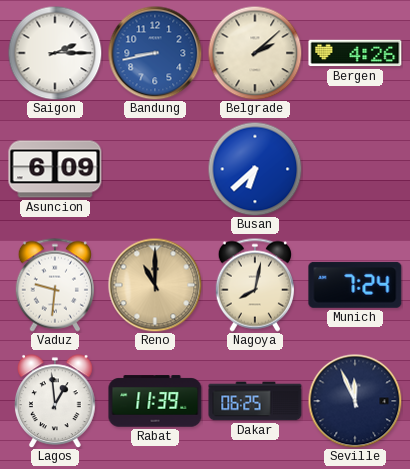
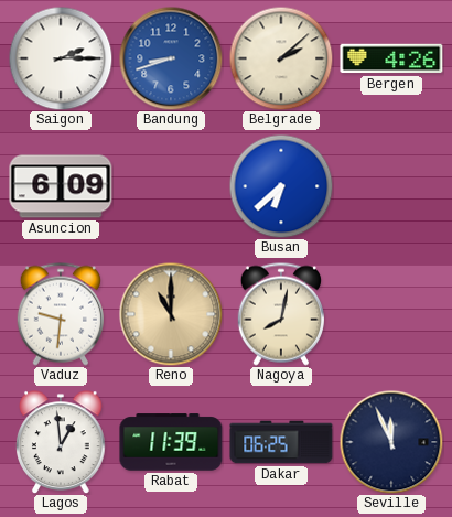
Bandung: 8:43 -> 8:42 (171, 58)
Munich: 7:24 -> none (355, 285)
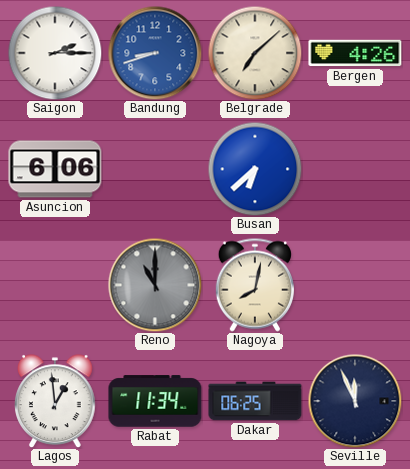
Belgrade: 2:08 -> 7:08 (255, 53)
Asuncion: 6:09 -> 6:06 (55, 169)
Vaduz: 9:31 -> none (60, 314)
Reno dial: champagne -> grey (155, 285)
Rabat: 11:39 -> 11:34 (155, 401)
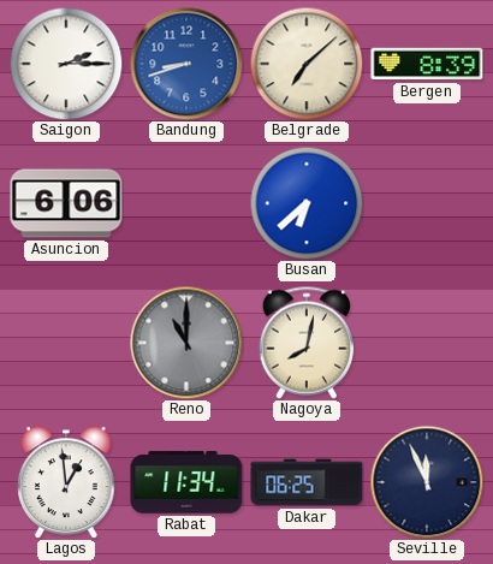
Bergen: 4:26 -> 8:39 (427, 64)
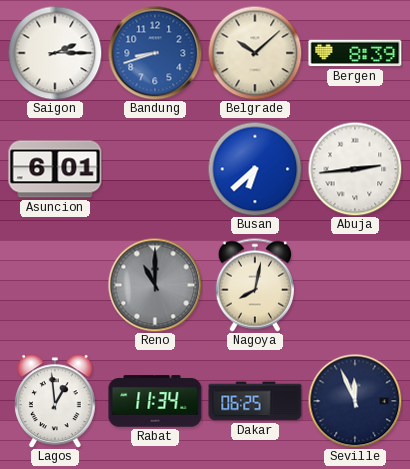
Belgrade: 7:08 -> 10:08 (255, 53)
Asuncion: 6:06 -> 6:01 (55, 169)
Abuja: none -> 2:44 (355, 169)
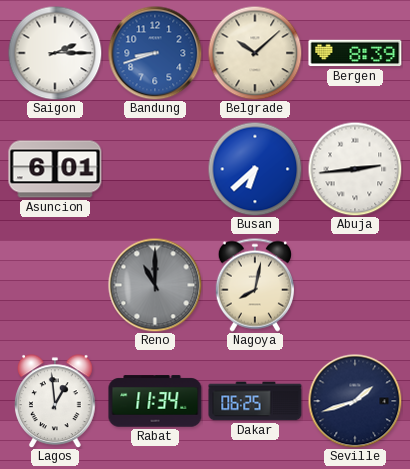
Seville: 11:56 -> 1:42 (355, 401)
